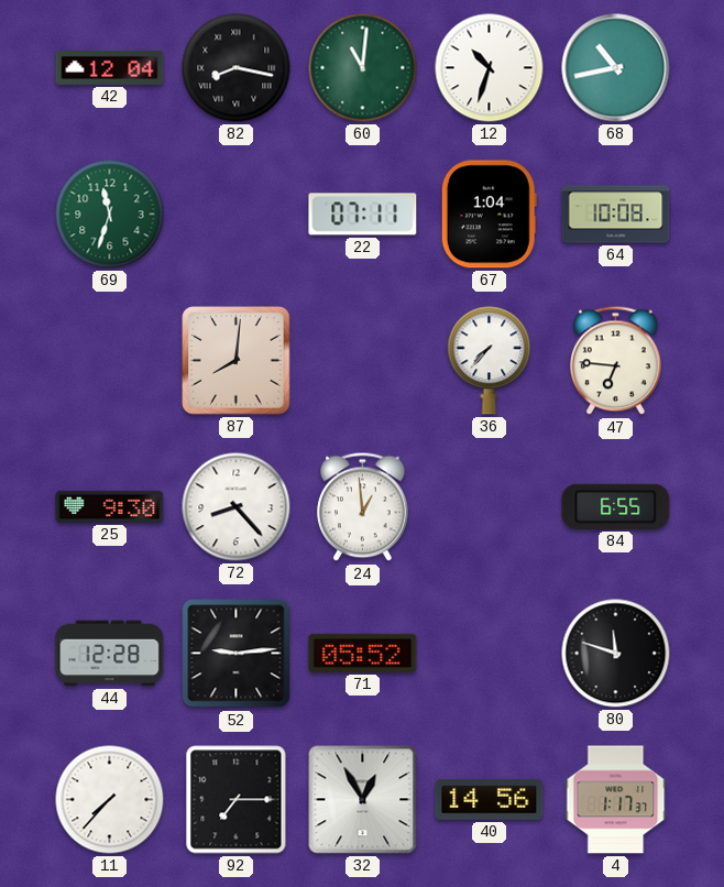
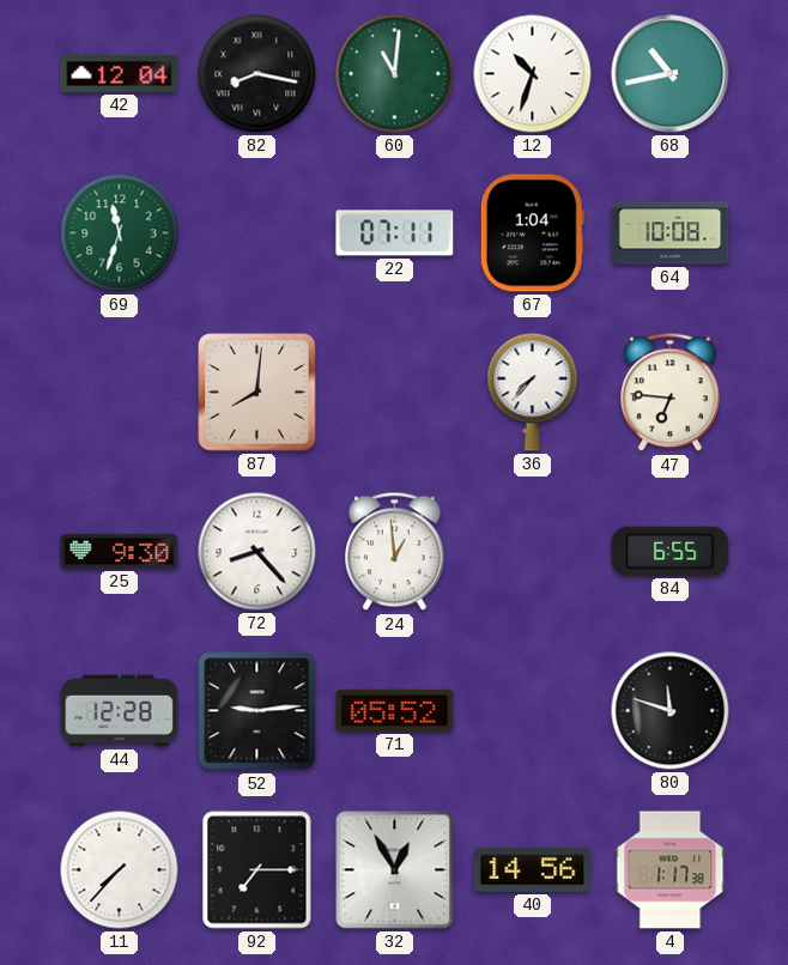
4: 1:17:37 -> 1:17:38 (671, 870)
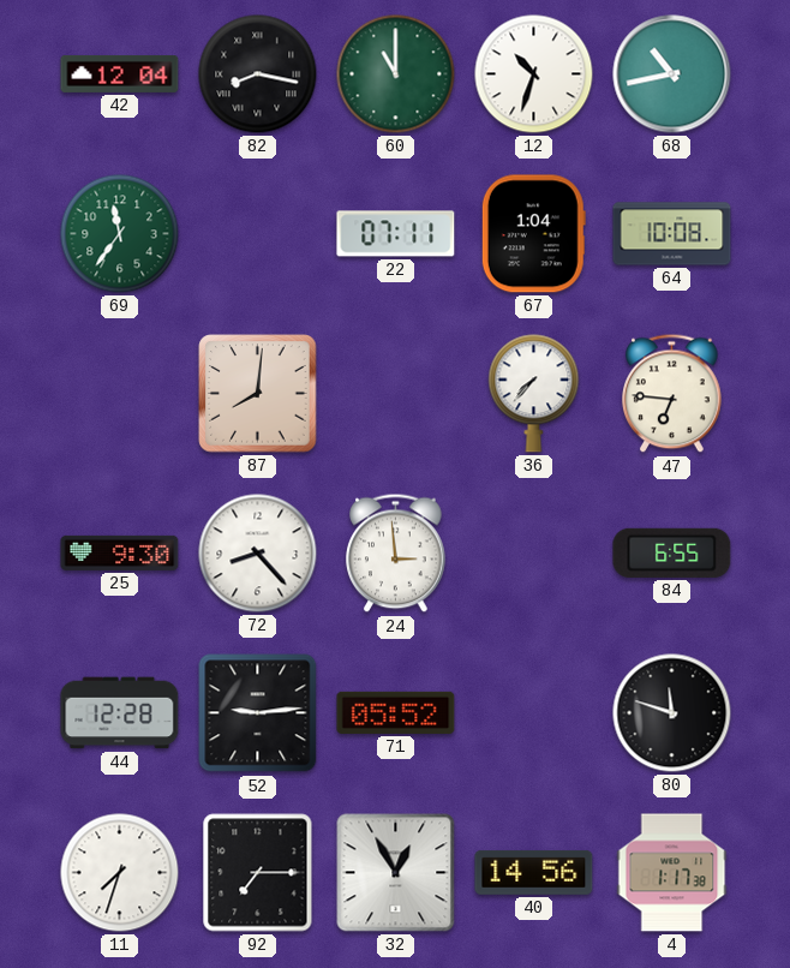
60: 11:01 -> 11:00 (396, 74)
69: 11:33 -> 11:36 (120, 234)
24: 12:59 -> 2:59 (396, 554)
11: 7:37 -> 7:33 (120, 873)
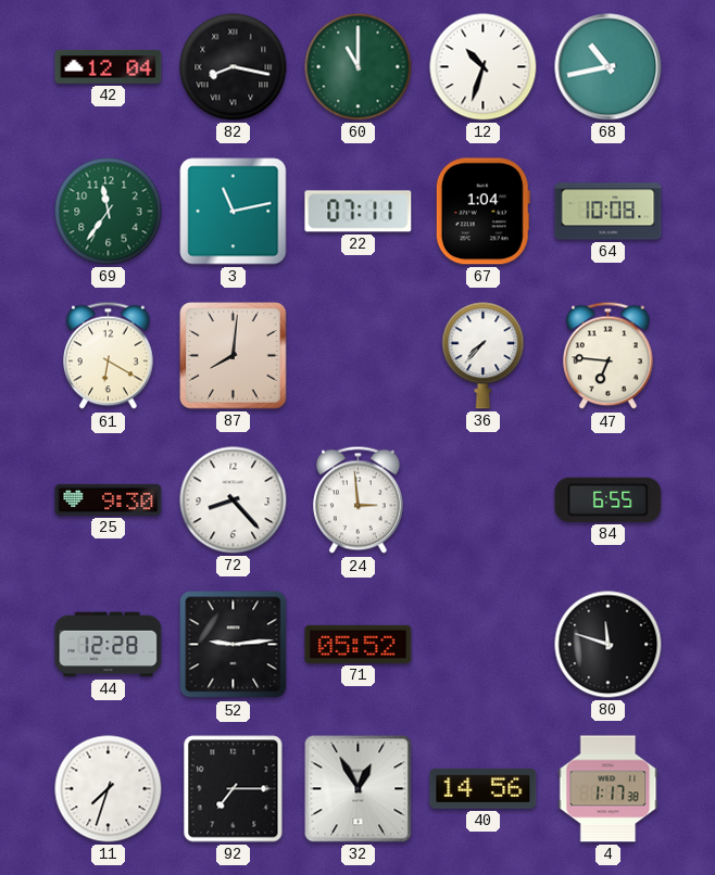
3: none -> 11:13 (234, 212)
61: none -> 6:20 (109, 356)
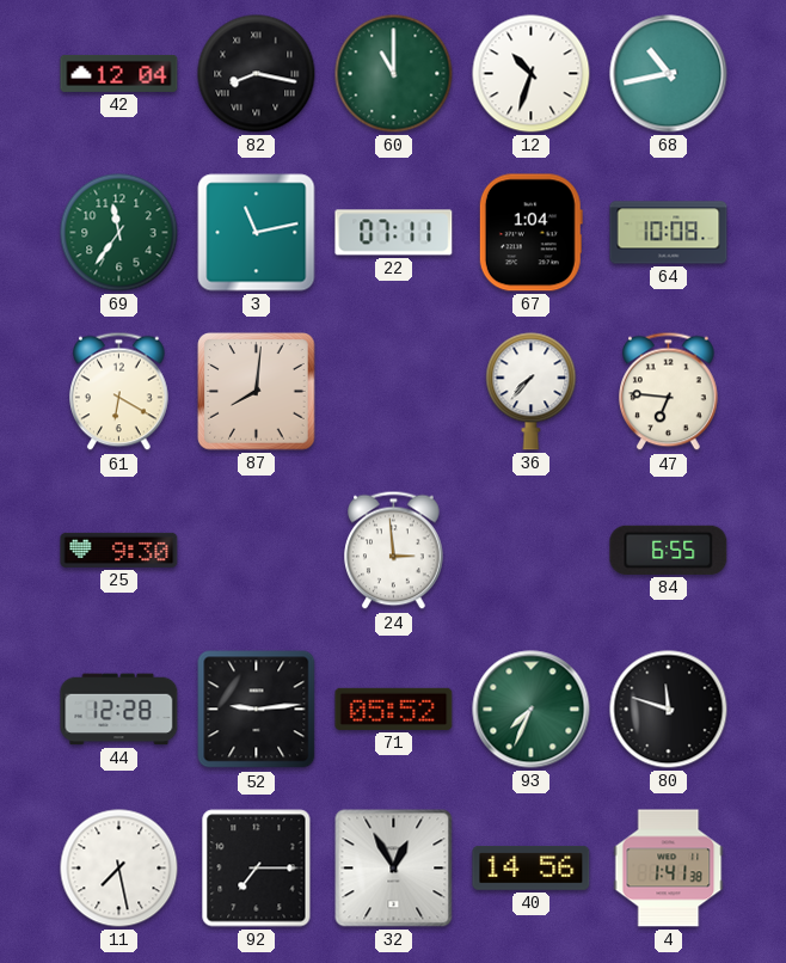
72: 8:23 -> none (234, 500)
93: none -> 7:34 (532, 710)
11: 7:33 -> 7:28 (119, 869)
4: 1:17 -> 1:41 (669, 869)
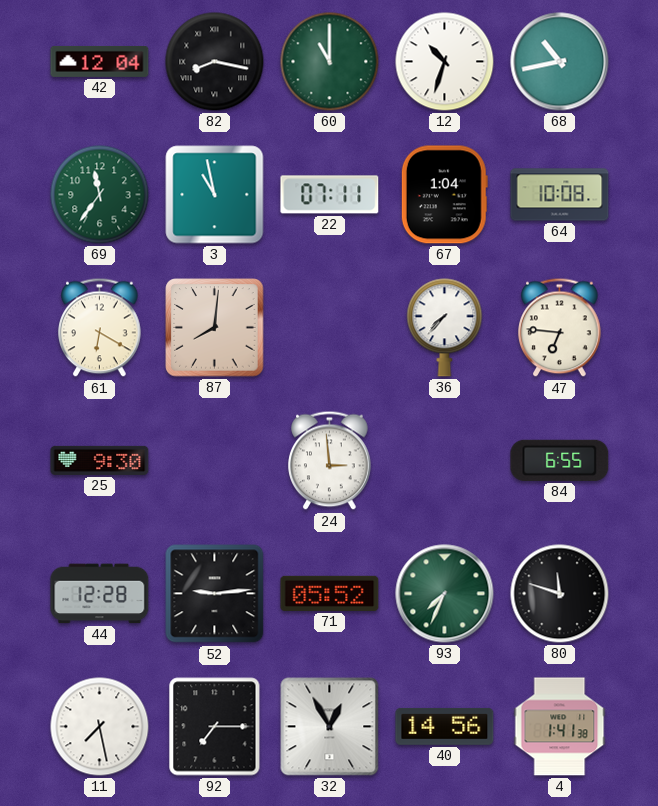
3: 11:13 -> 10:58 (215, 195)
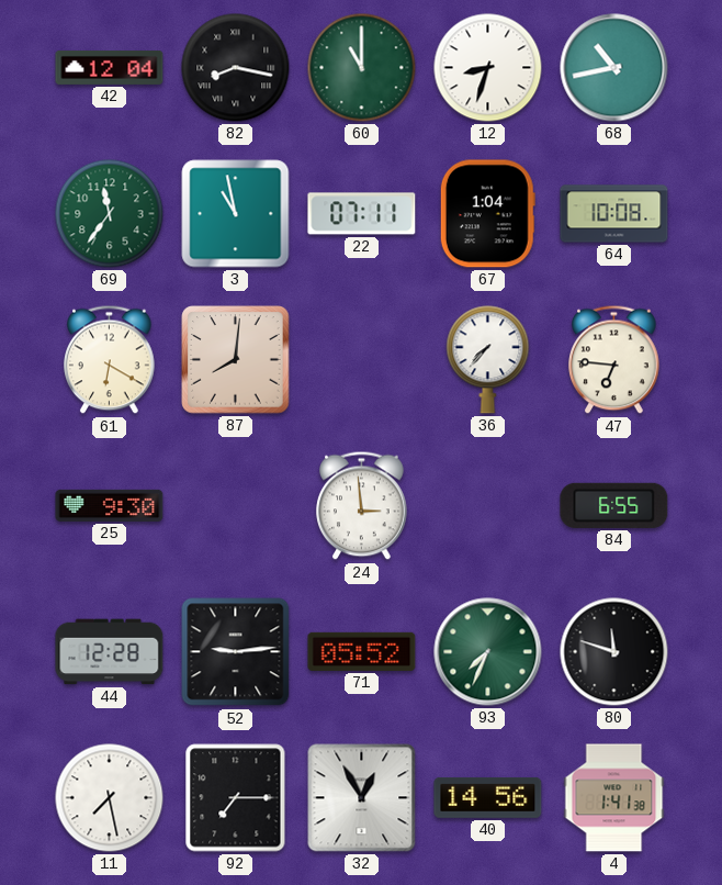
12: 10:33 -> 8:33 (488, 68)
